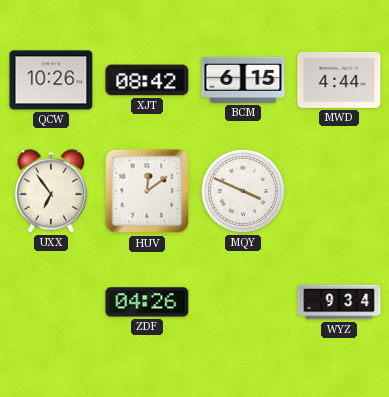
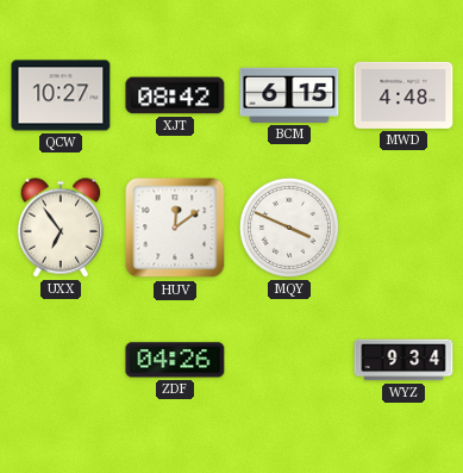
QCW: 10:26 -> 10:27 (61, 95)
MWD: 4:44 -> 4:48 (403, 95)
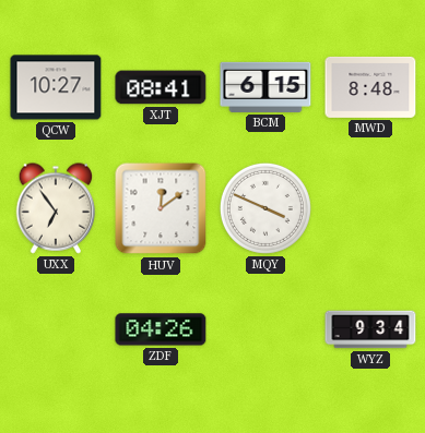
XJT: 08:42 -> 08:41 (161, 87)
MWD: 4:48 -> 8:48 (370, 87)
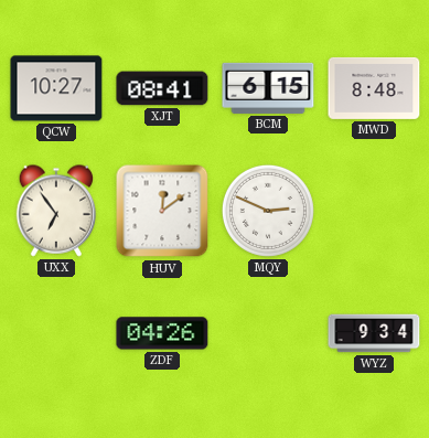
MQY: 3:49 -> 2:49 (268, 211)
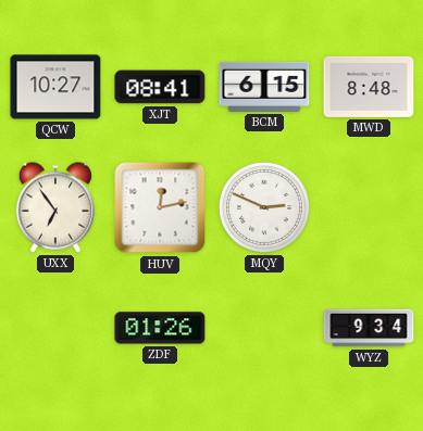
HUV: 12:09 -> 12:13 (160, 207)
ZDF: 04:26 -> 01:26 (160, 328)
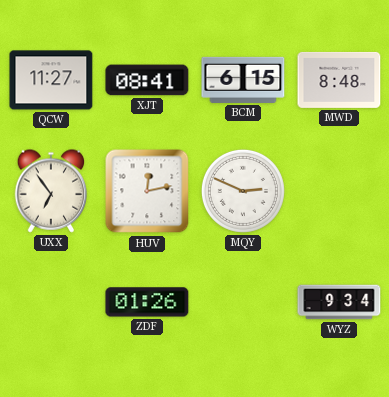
QCW: 10:27 -> 11:27 (51, 80)
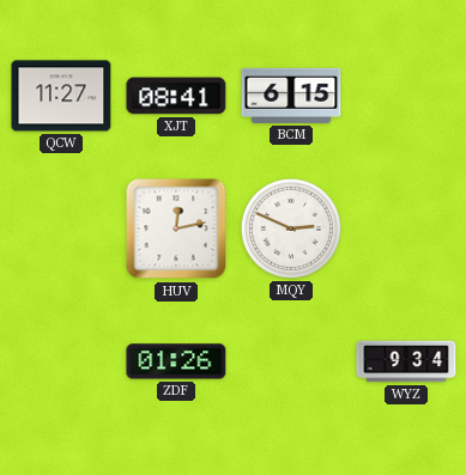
MWD: 8:48 -> none (339, 80)
UXX: 6:54 -> none (51, 191)
